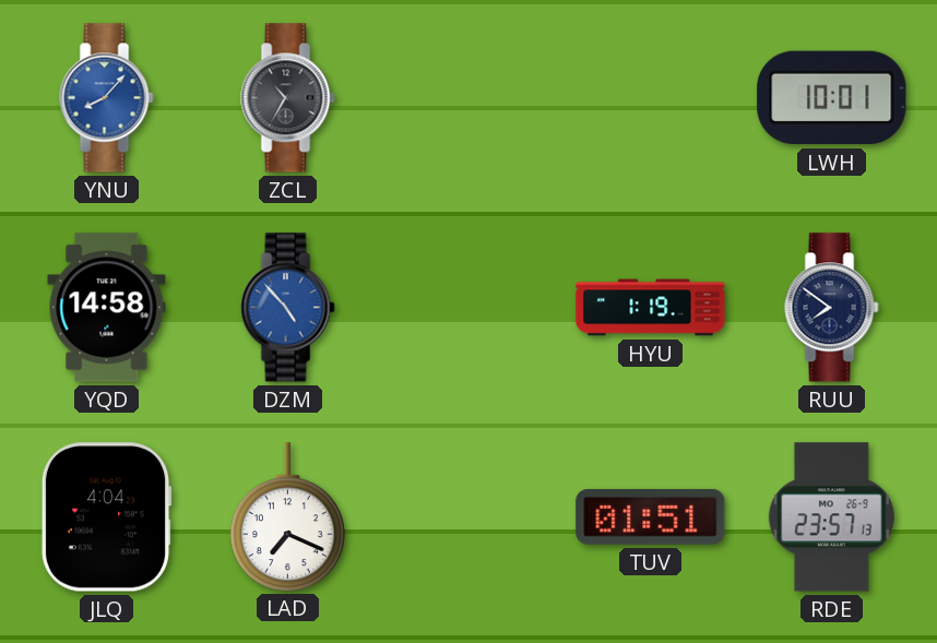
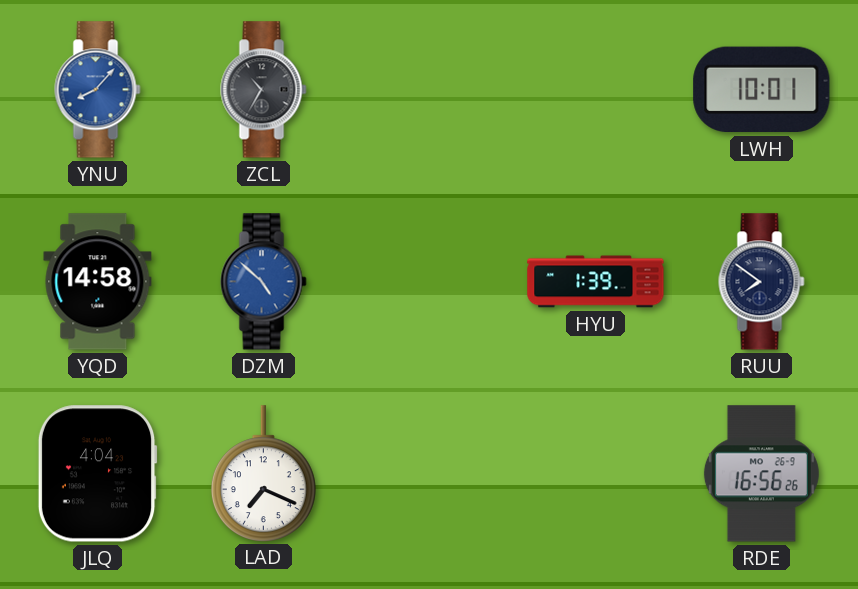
DZM: 4:53 -> 4:52 (264, 282)
HYU: 1:19 -> 1:39 (596, 282)
TUV: 01:51 -> none (651, 516)
RDE: 23:57 -> 16:56 (761, 474)
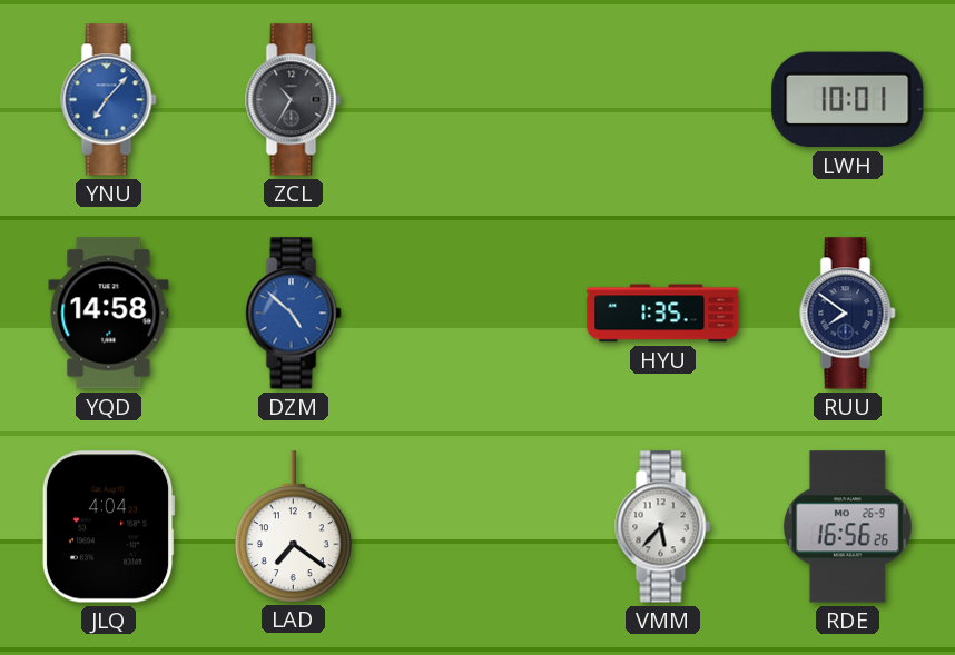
YNU: 8:07 -> 7:07 (109, 100)
HYU: 1:39 -> 1:35 (663, 314)
LAD: 7:19 -> 7:21 (293, 526)
VMM: none -> 5:37 (663, 527)
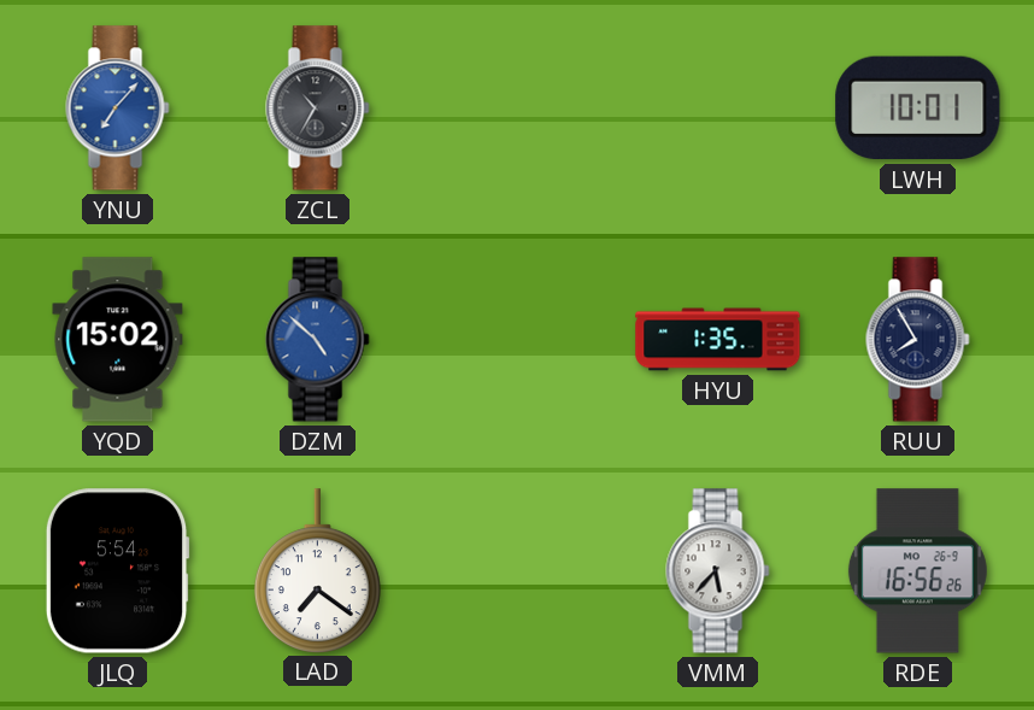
YQD: 14:58 -> 15:02 (118, 340)
RUU: 7:51 -> 7:55 (918, 340)
JLQ: 4:04 -> 5:54 (117, 571)
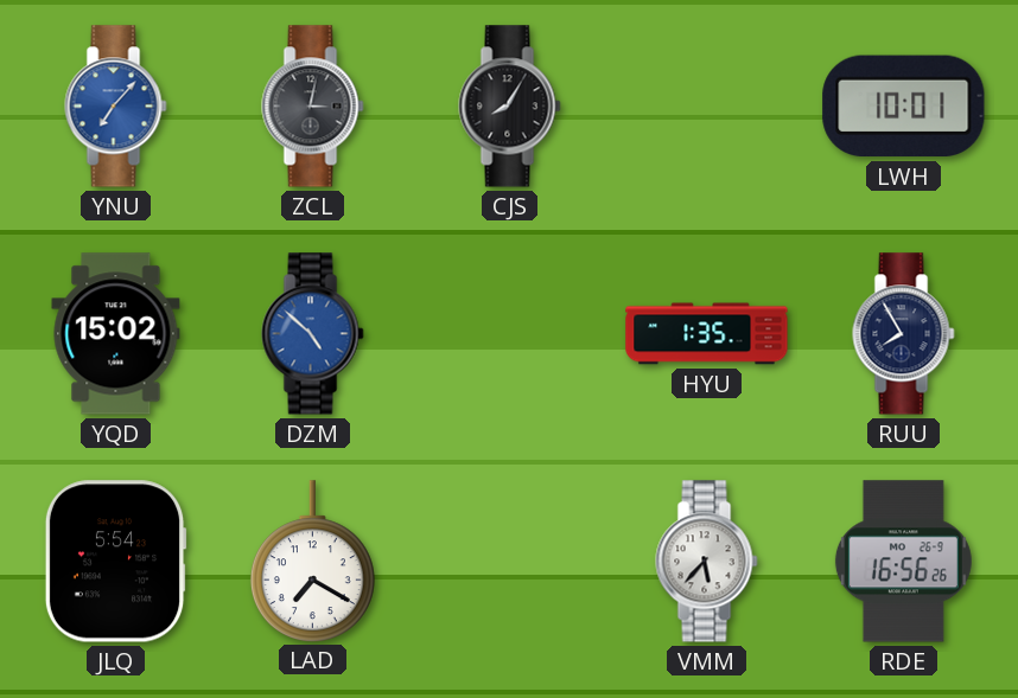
ZCL: 10:35 -> 3:02 (313, 107)
CJS: none -> 8:05 (510, 107)
LAD: 7:21 -> 7:20 (312, 561)
